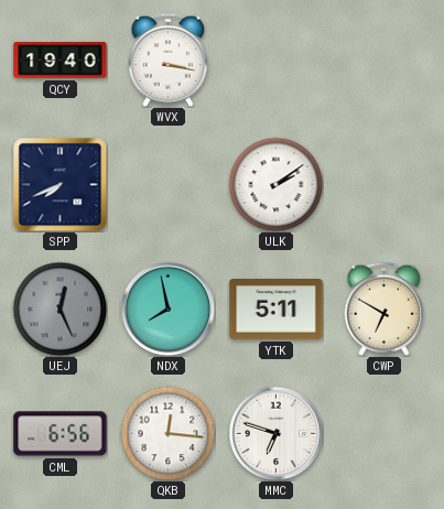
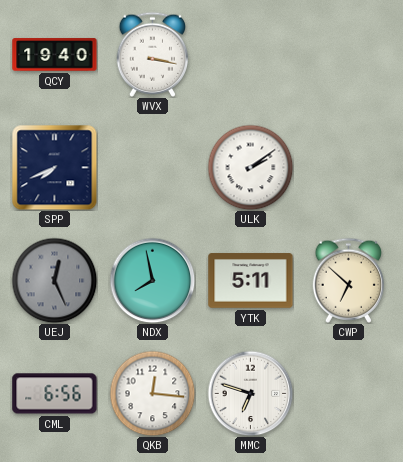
CWP: 6:50 -> 6:52 (349, 280)
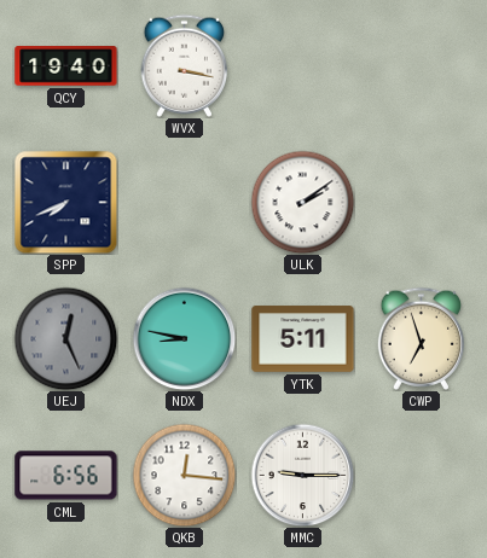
NDX: 7:58 -> 8:47 (184, 338)
CWP: 6:52 -> 6:57 (422, 338)
MMC: 6:48 -> 9:15 (302, 475)
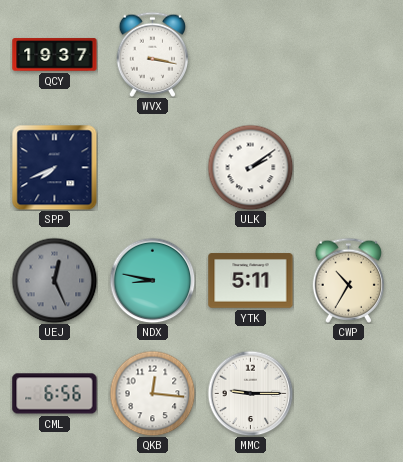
QCY: 19:40 -> 19:37 (55, 55)
CWP: 6:57 -> 10:35 (349, 280)
